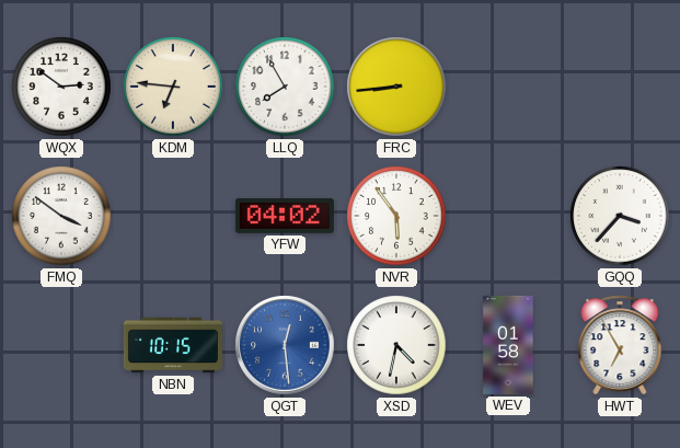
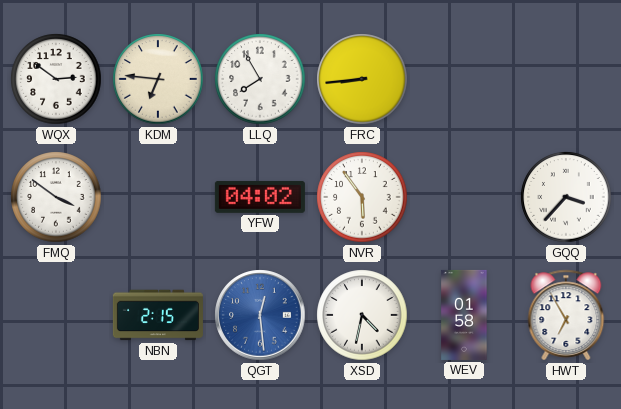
NBN: 10:15 -> 2:15 (158, 315)
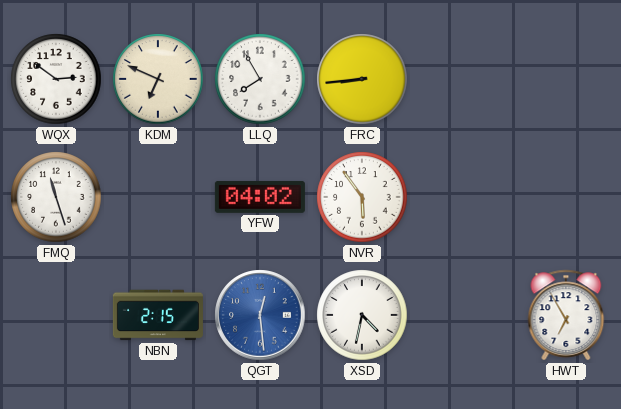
KDM: 6:46 -> 6:49 (158, 79)
FMQ: 3:51 -> 11:27 (56, 197)
GQQ: 3:37 -> none (566, 197)
WEV: 01:58 -> none (464, 315)
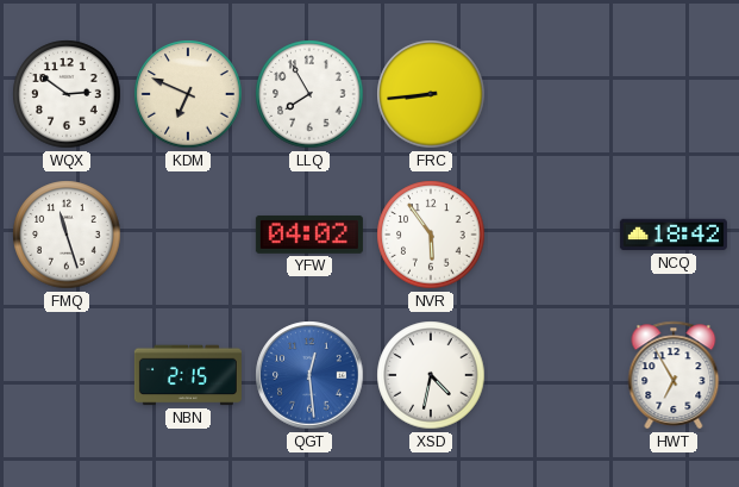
NCQ: none -> 18:42 (674, 235)
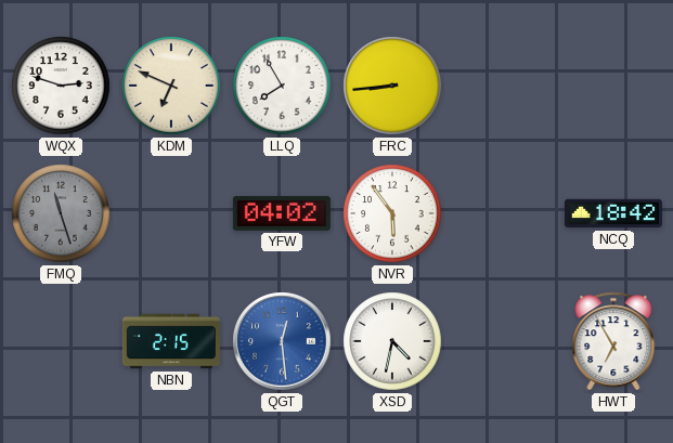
WQX: 2:51 -> 2:48 (61, 86)
FMQ dial: white -> grey (61, 213)
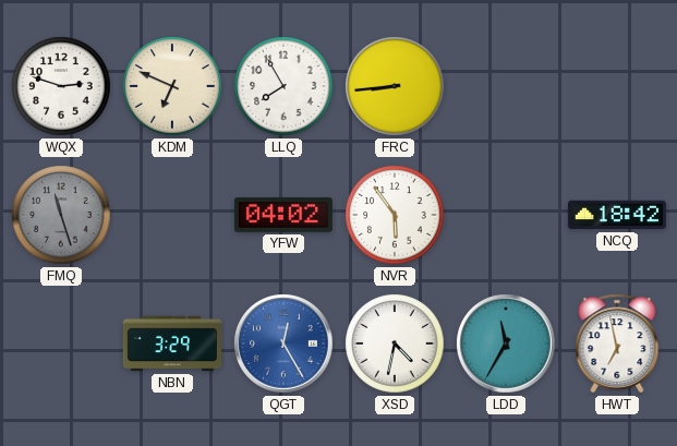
NBN: 2:15 -> 3:29 (172, 343)
QGT: 12:29 -> 12:25 (283, 343)
LDD: none -> 11:35 (506, 343)
HWT: 6:55 -> 6:58 (617, 343)
